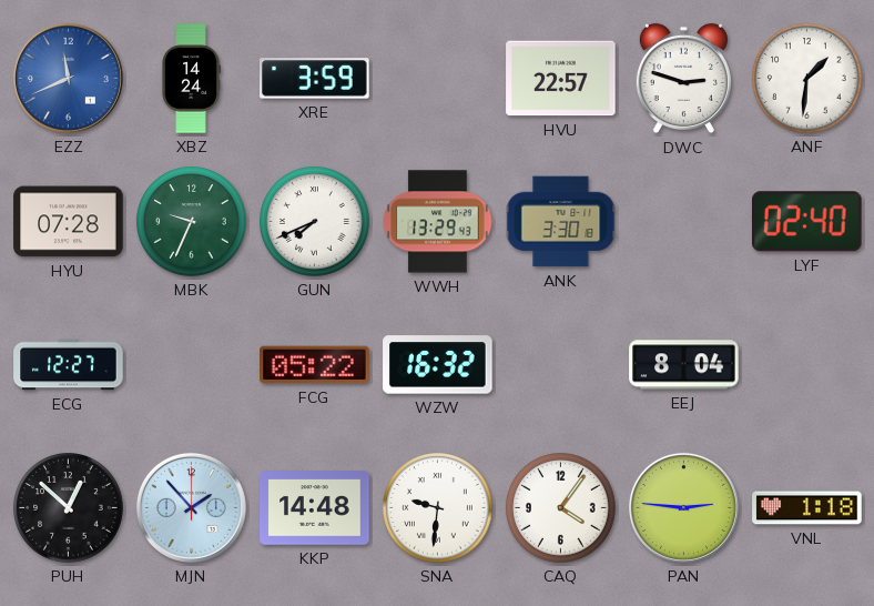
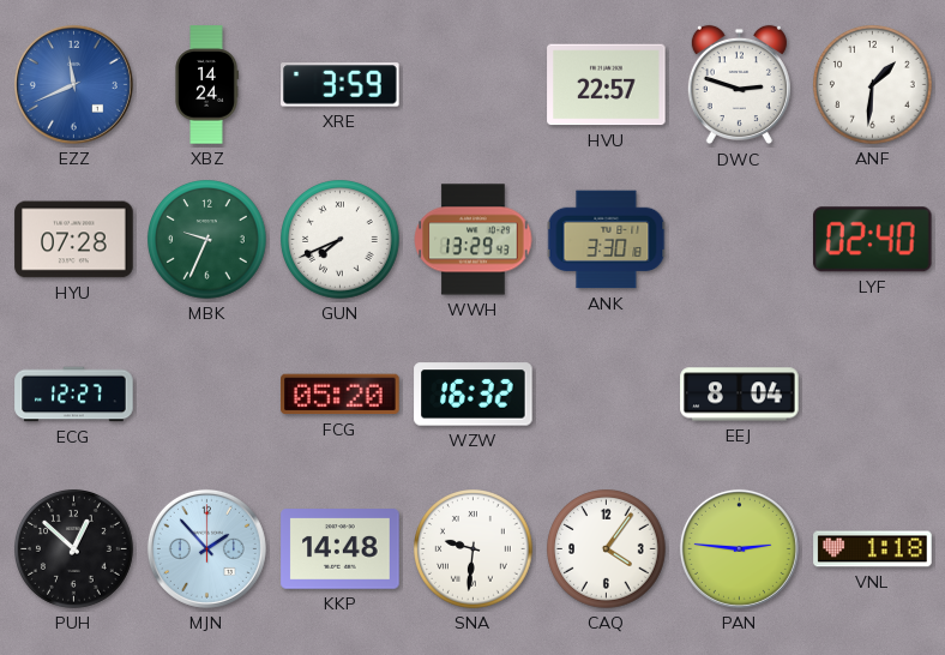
FCG: 05:22 -> 05:20 (341, 395)
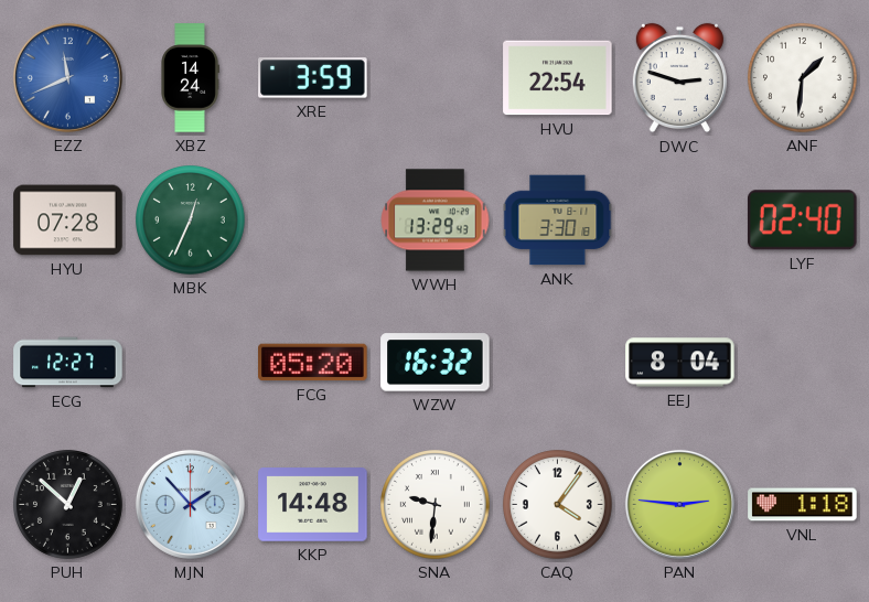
HVU: 22:57 -> 22:54 (558, 78)
MBK: 9:34 -> 12:34 (191, 221)
GUN: 7:41 -> none (341, 240)
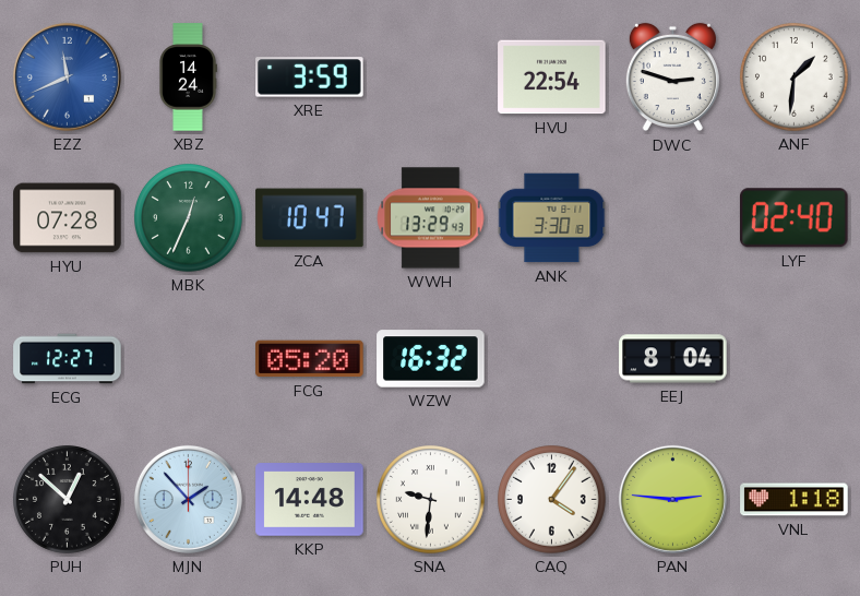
ZCA: none -> 10:47 (310, 218)
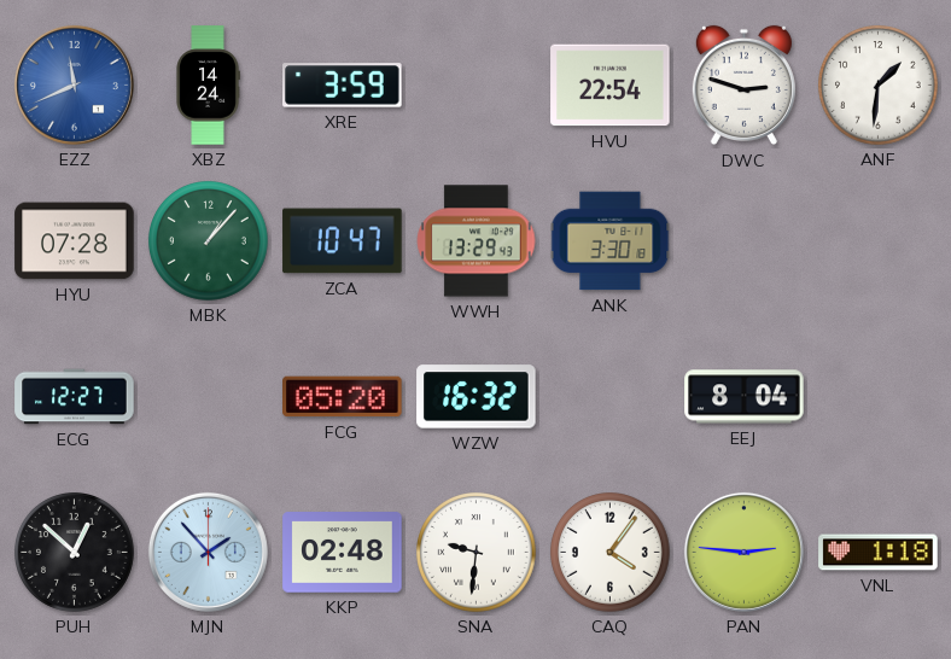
MBK: 12:34 -> 1:07 (209, 241)
LYF: 02:40 -> none (793, 218)
KKP: 14:48 -> 02:48 (343, 553)
